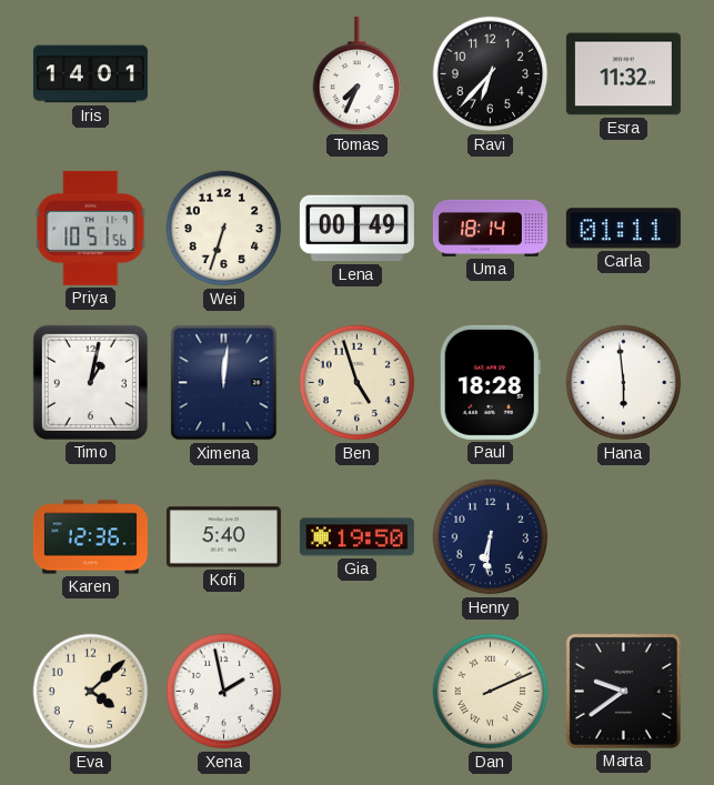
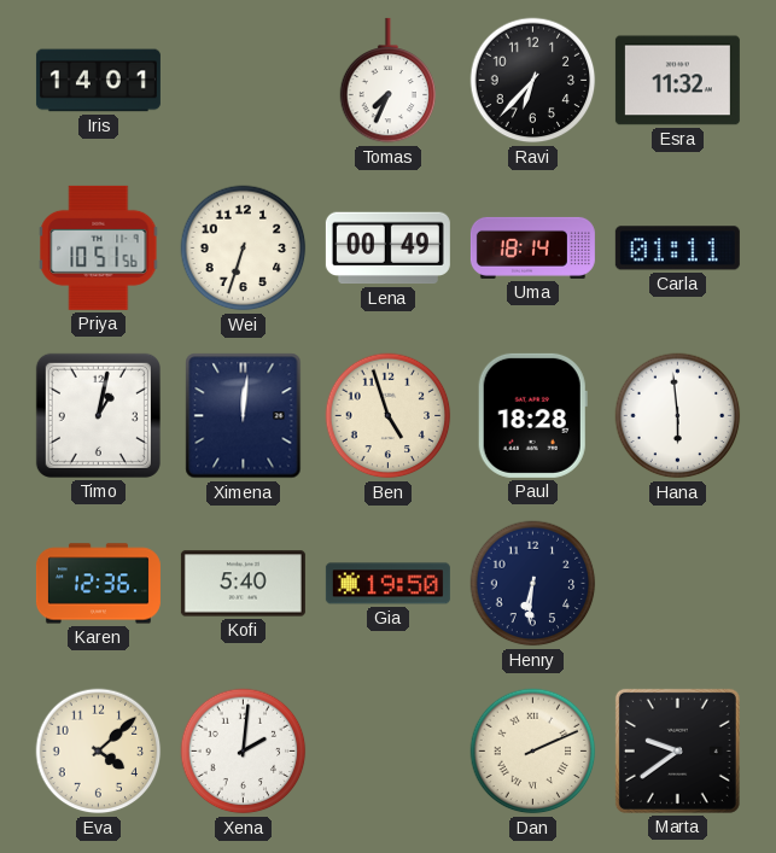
Xena: 1:58 -> 2:01 (244, 752)
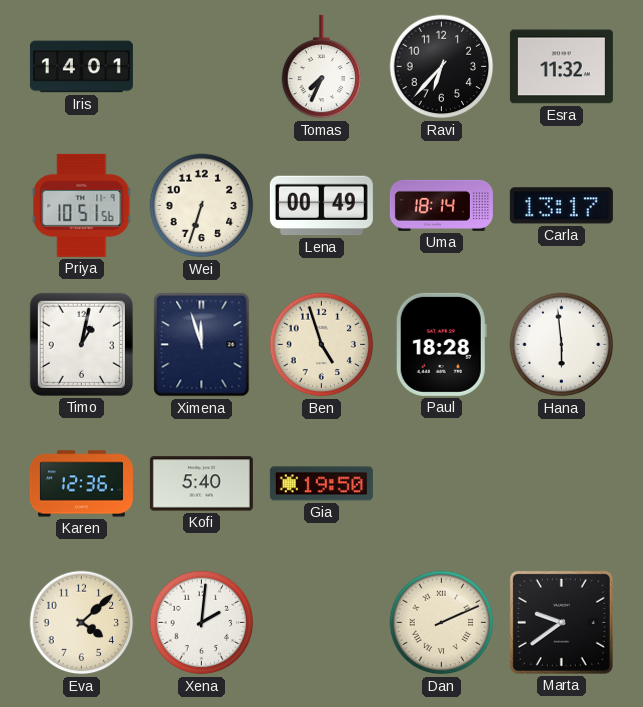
Carla: 01:11 -> 13:17 (561, 206)
Ximena: 12:01 -> 11:57 (202, 345)
Henry: 6:31 -> none (533, 584)
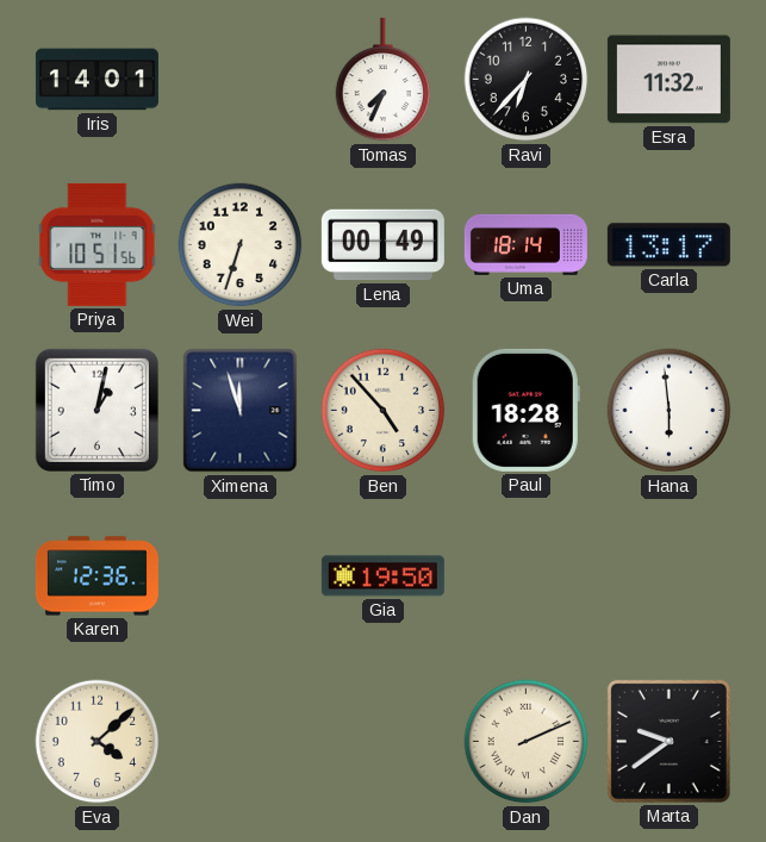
Ben: 4:57 -> 4:53 (384, 411)
Kofi: 5:40 -> none (201, 484)
Xena: 2:01 -> none (202, 623)
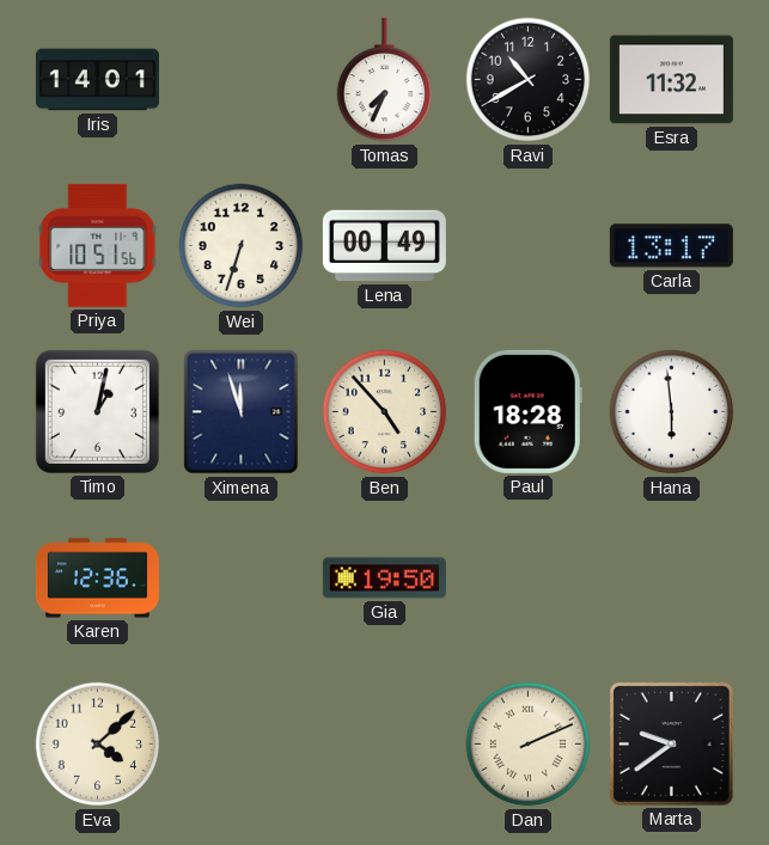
Ravi: 6:37 -> 10:40 (529, 80)
Uma: 18:14 -> none (525, 244)
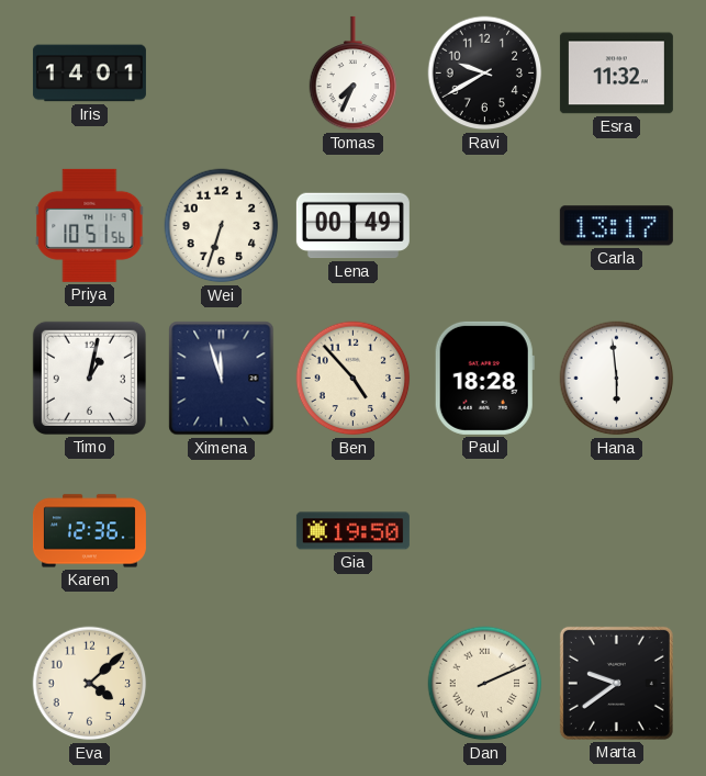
Ravi: 10:40 -> 9:40 (485, 74)
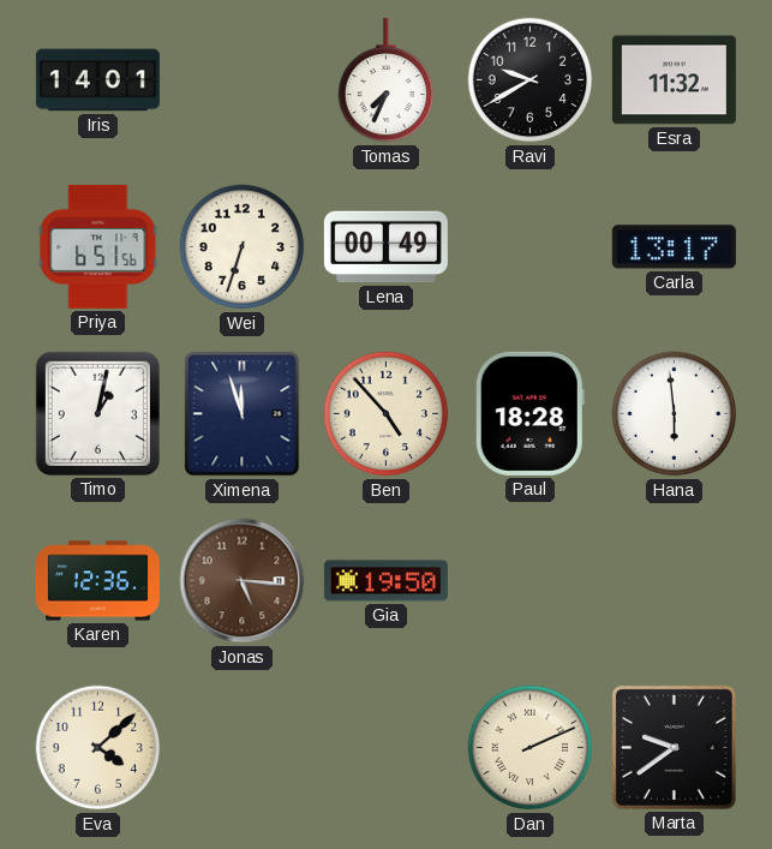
Priya: 10:51 -> 6:51 (98, 246)
Jonas: none -> 5:16 (243, 581)
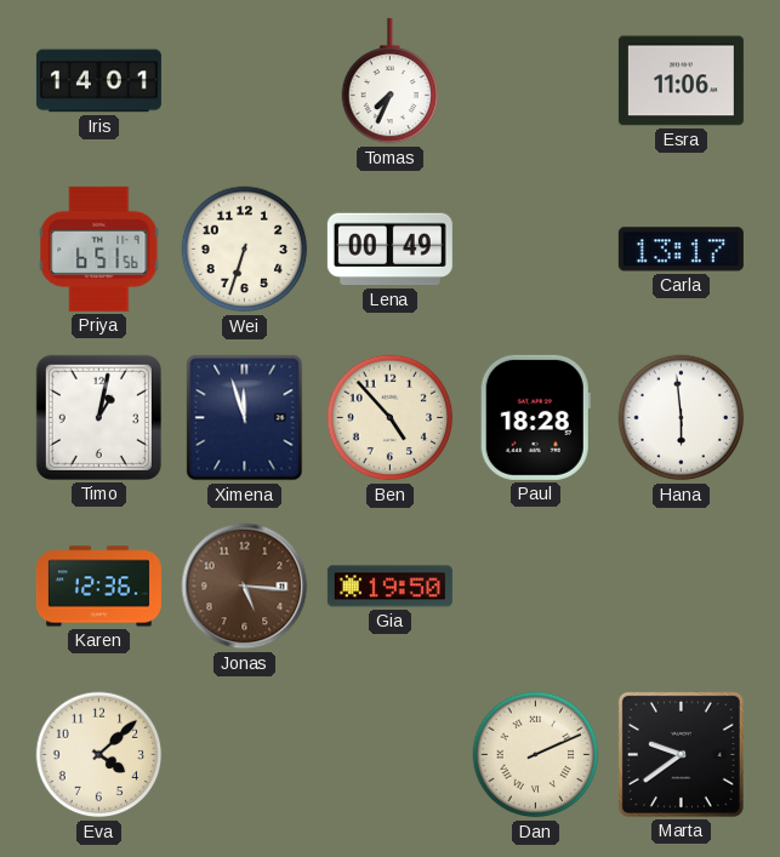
Ravi: 9:40 -> none (531, 80)
Esra: 11:32 -> 11:06 (681, 81)
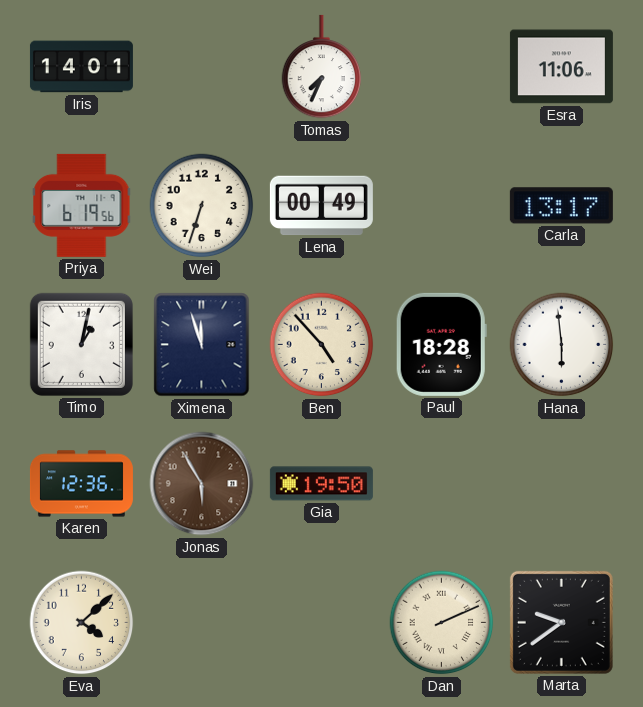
Priya: 6:51 -> 6:19 (82, 205)
Jonas: 5:16 -> 5:55 (202, 484)
